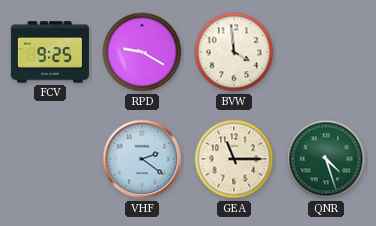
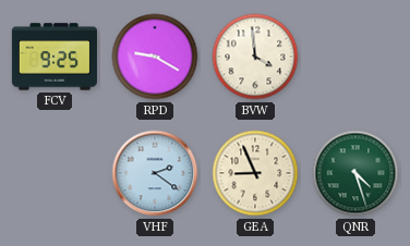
GEA: 11:15 -> 8:56 (255, 173)
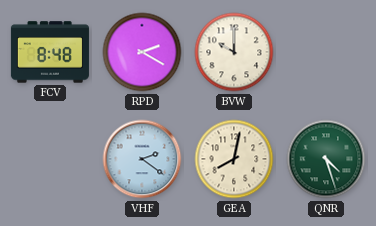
FCV: 9:25 -> 8:48 (50, 52)
RPD: 9:20 -> 2:20 (142, 52)
BVW: 3:59 -> 10:00 (234, 52)
GEA: 8:56 -> 8:02 (234, 159)
